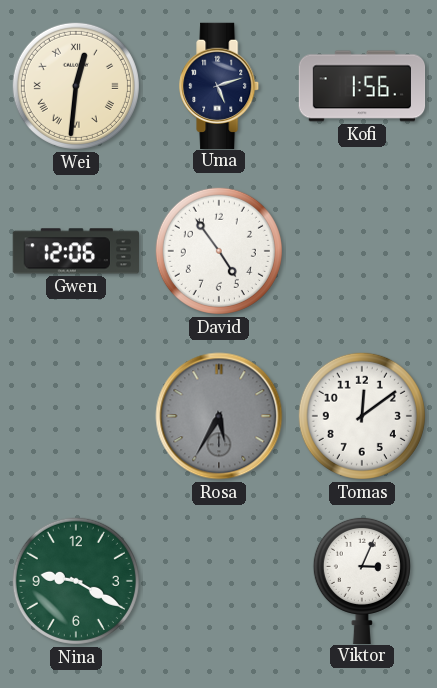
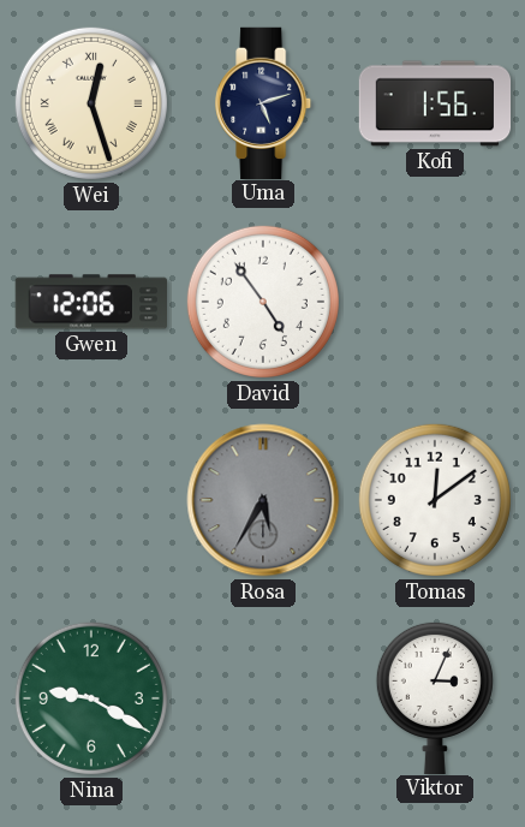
Wei: 12:31 -> 12:27 (91, 103)
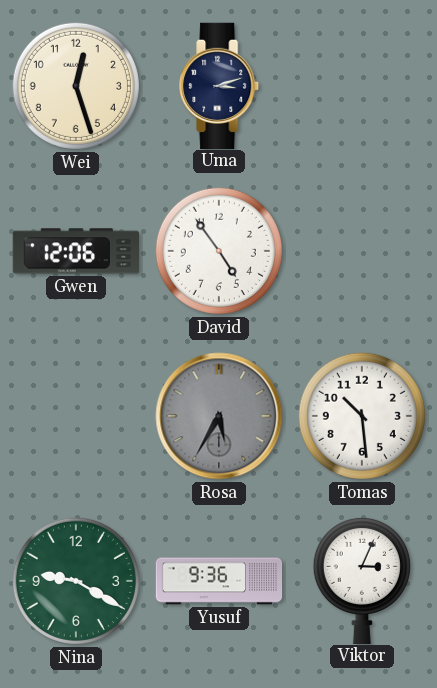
Wei numerals: Roman -> Arabic (76, 86)
Uma: 5:12 -> 3:12 (220, 85)
Kofi: 1:56 -> none (435, 103)
Tomas: 12:09 -> 10:29 (362, 416)
Yusuf: none -> 9:36 (219, 581)
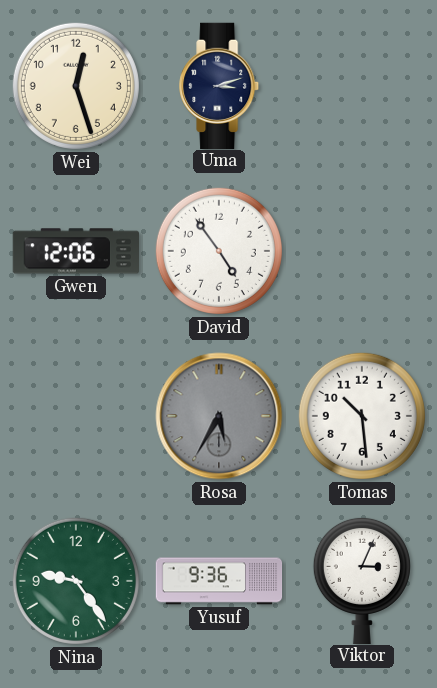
Nina: 9:20 -> 9:24 (76, 581)
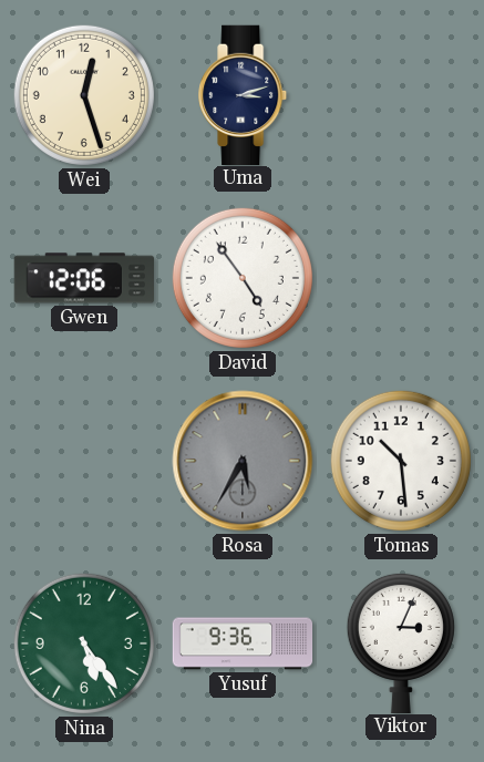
Nina: 9:24 -> 5:24 (84, 643)
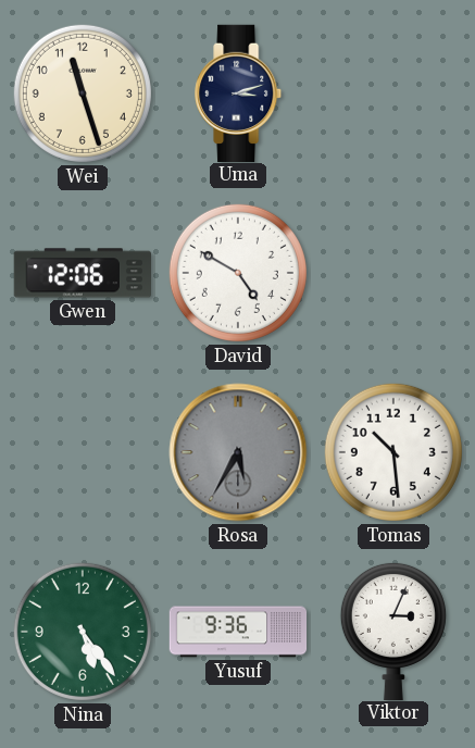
Wei: 12:27 -> 11:27 (83, 93)
David: 4:54 -> 4:50 (238, 273)
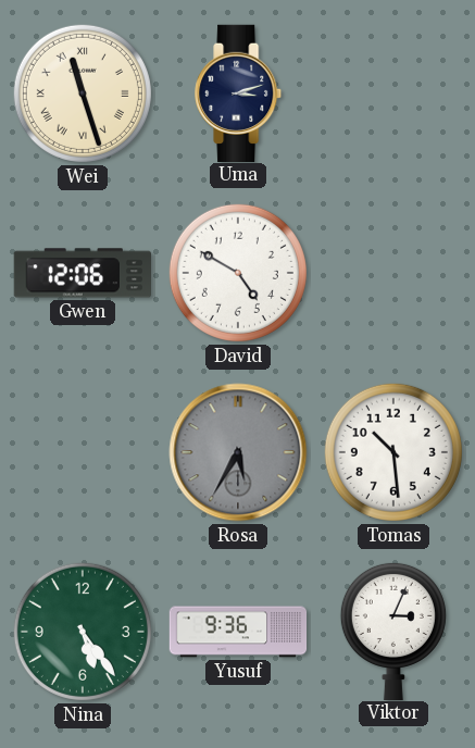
Wei numerals: Arabic -> Roman (83, 93)
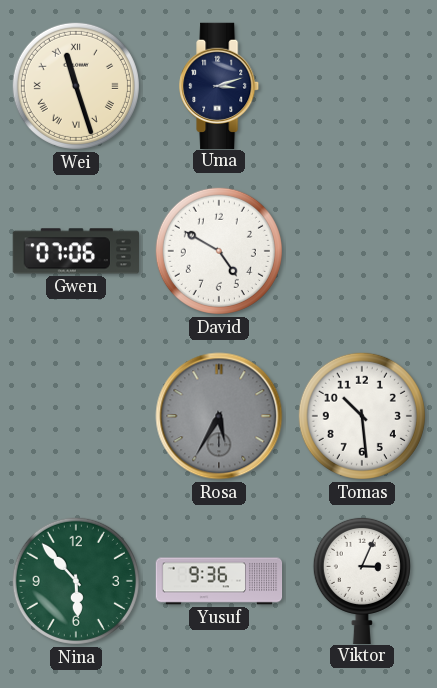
Gwen: 12:06 -> 07:06 (75, 251)
Nina: 5:24 -> 5:53 (76, 581)
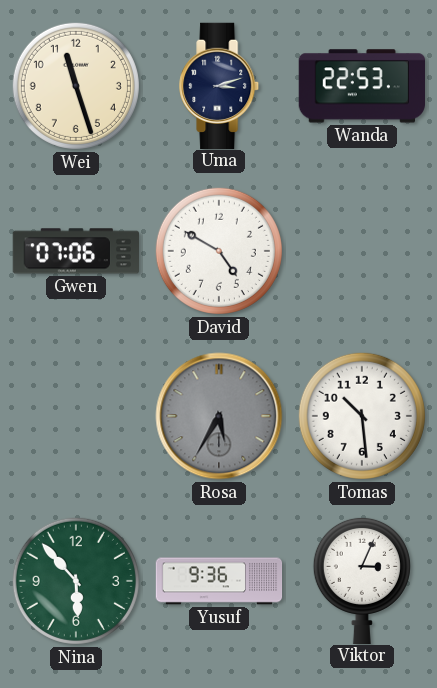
Wei numerals: Roman -> Arabic (76, 86)
Wanda: none -> 22:53 (361, 86)
